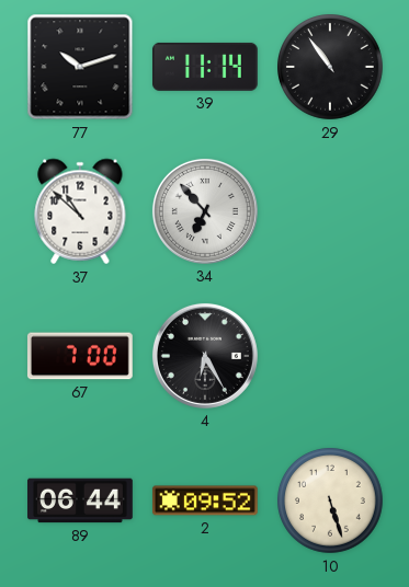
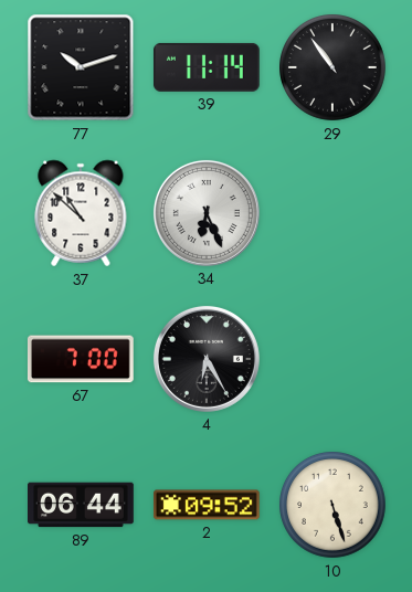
34: 6:53 -> 6:26 (207, 213)
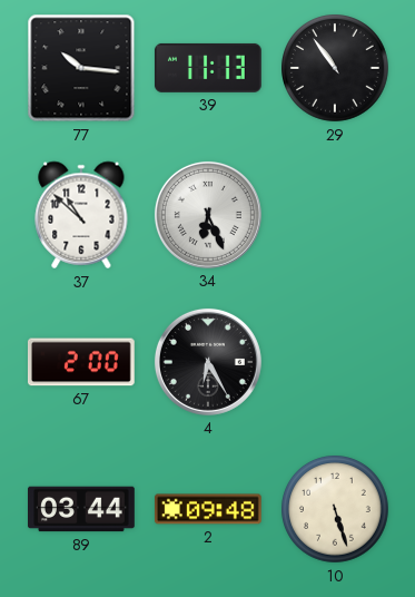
77: 10:12 -> 10:16 (81, 68)
39: 11:14 -> 11:13 (208, 68)
67: 7:00 -> 2:00 (81, 362)
89: 06:44 -> 03:44 (82, 509)
2: 09:52 -> 09:48 (208, 509)
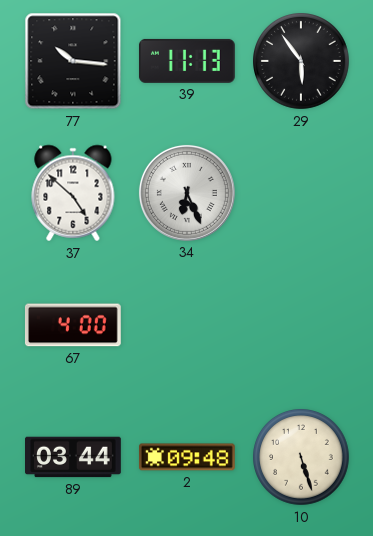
29: 10:54 -> 5:54 (302, 62)
37: 10:52 -> 4:52 (73, 193)
67: 2:00 -> 4:00 (73, 325)
4: 6:25 -> none (208, 362)
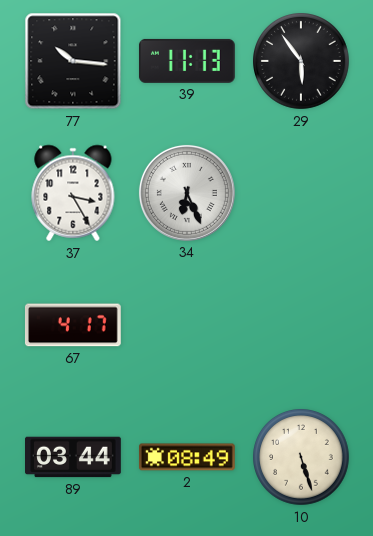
37: 4:52 -> 3:25 (73, 193)
67: 4:00 -> 4:17 (73, 325)
2: 09:48 -> 08:49 (187, 457)
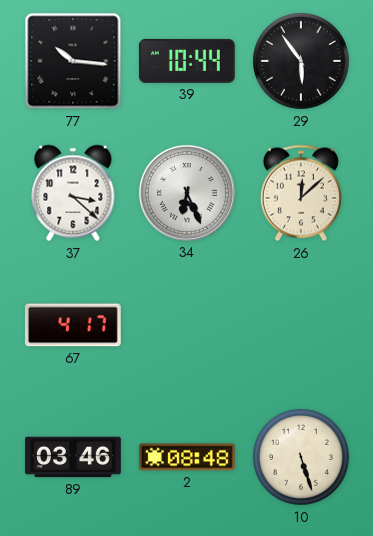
39: 11:13 -> 10:44 (187, 61)
37: 3:25 -> 3:22 (73, 193)
26: none -> 12:08 (301, 193)
89: 03:44 -> 03:46 (74, 457)
2: 08:49 -> 08:48 (187, 457)
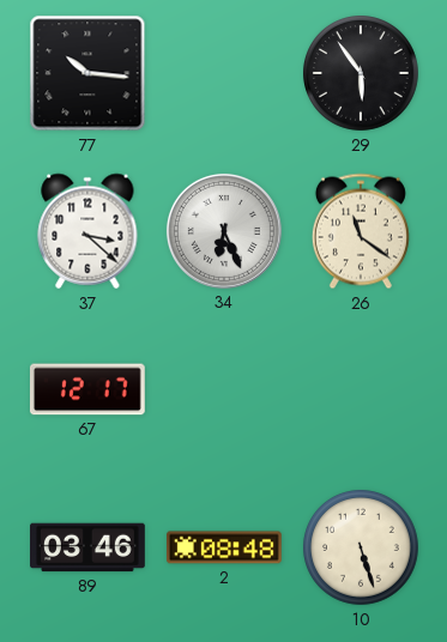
39: 10:44 -> none (187, 61)
26: 12:08 -> 11:21 (361, 231)
67: 4:17 -> 12:17 (87, 389)
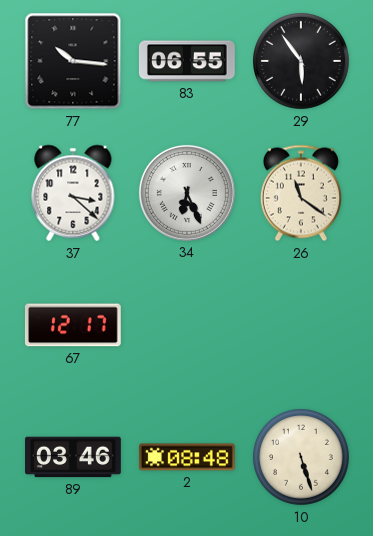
83: none -> 06:55 (187, 61)
